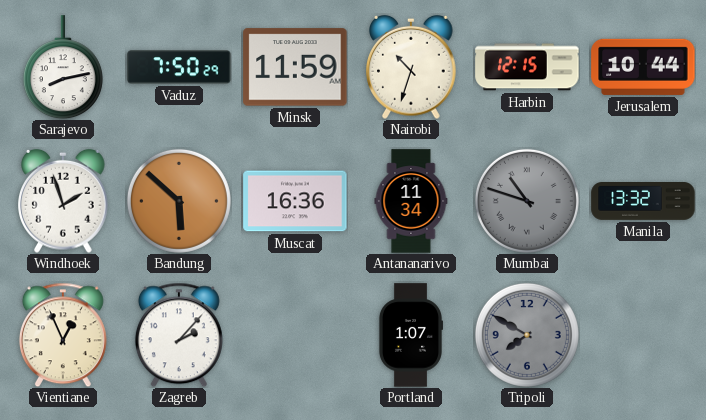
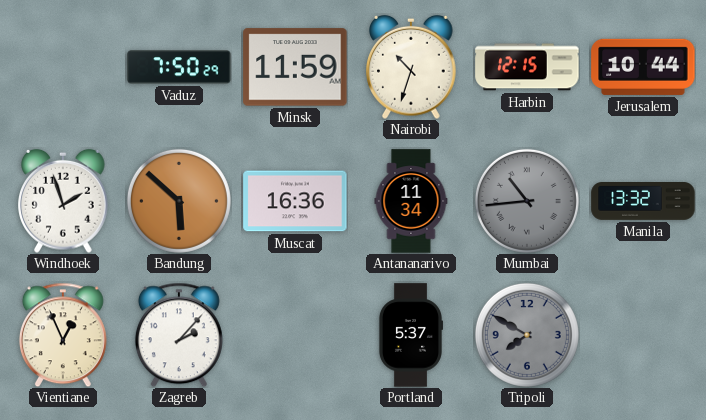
Sarajevo: 8:13 -> none (63, 67)
Mumbai: 10:48 -> 10:44 (527, 201)
Portland: 1:07 -> 5:37 (410, 335)
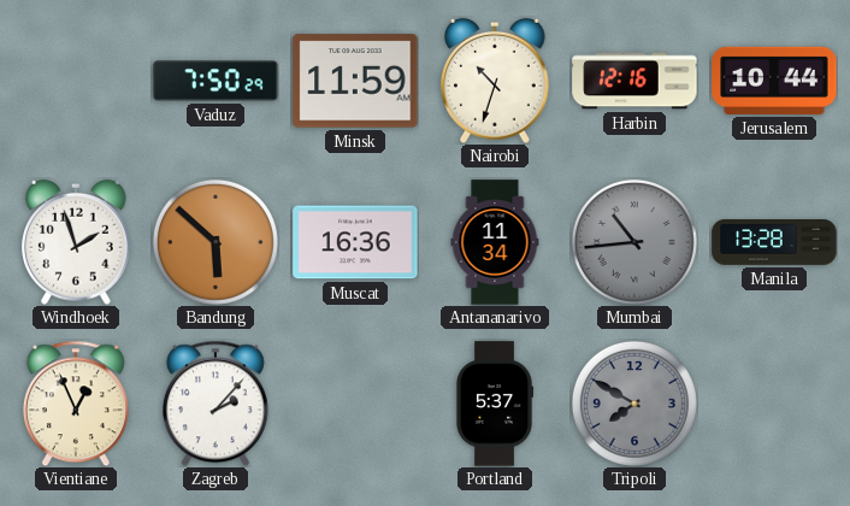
Harbin: 12:15 -> 12:16 (634, 81)
Manila: 13:32 -> 13:28 (774, 243)
